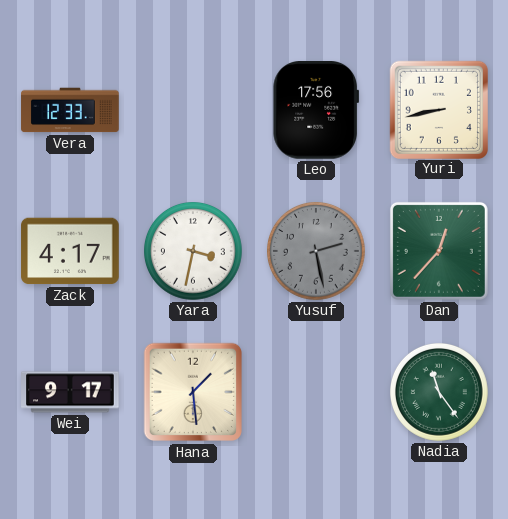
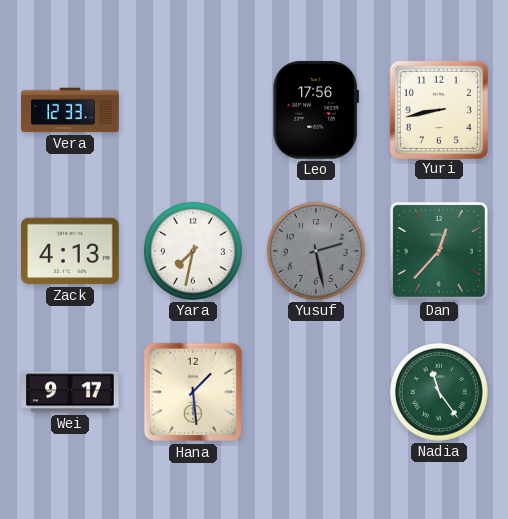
Zack: 4:17 -> 4:13 (70, 251)
Yara: 3:32 -> 7:32 (194, 252)
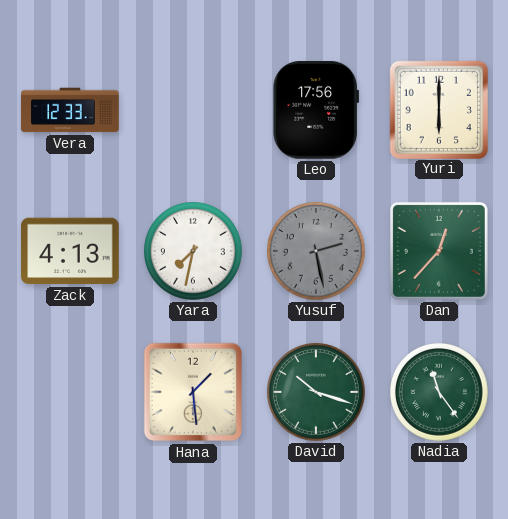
Yuri: 8:43 -> 6:00 (438, 109)
Wei: 9:17 -> none (70, 392)
David: none -> 10:18 (317, 393)
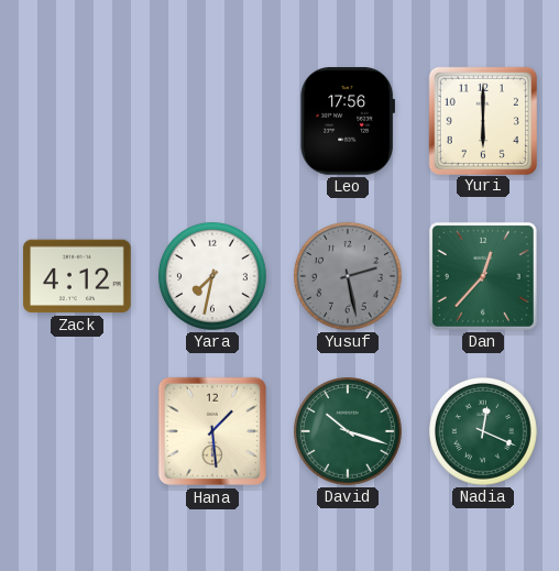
Vera: 12:33 -> none (70, 110)
Zack: 4:13 -> 4:12 (77, 276)
Nadia: 11:24 -> 12:19 (484, 432)
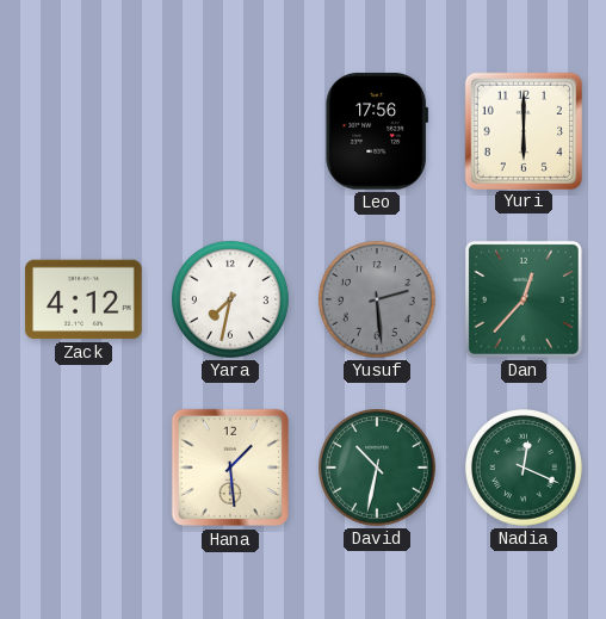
Yusuf: 2:28 -> 2:29 (378, 301)
David: 10:18 -> 10:32 (378, 469)
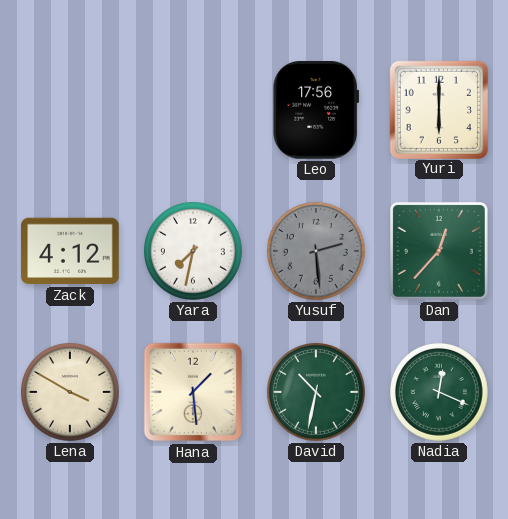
Lena: none -> 3:50 (71, 393)
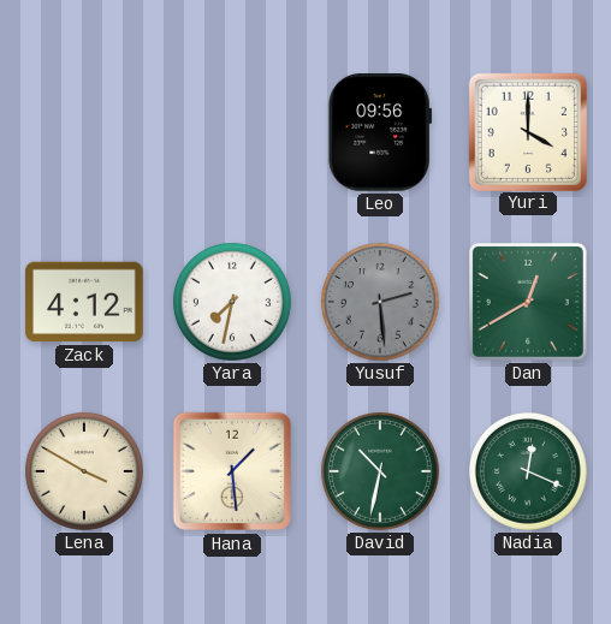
Leo: 17:56 -> 09:56 (380, 133)
Yuri: 6:00 -> 4:00 (527, 131)
Dan: 12:37 -> 12:40 (528, 302)
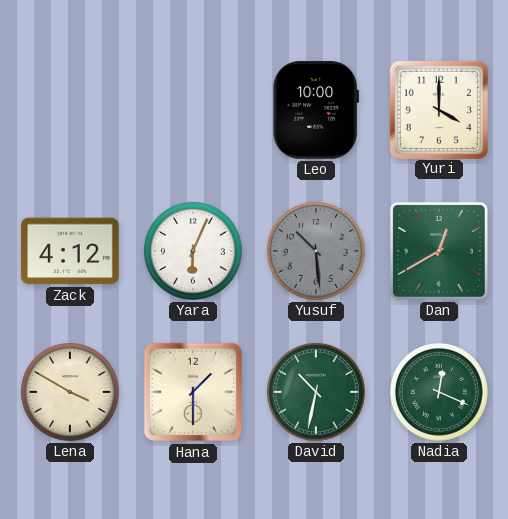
Leo: 09:56 -> 10:00 (316, 111)
Yara: 7:32 -> 6:04 (194, 252)
Yusuf: 2:29 -> 10:29 (317, 252)
Hana: 1:29 -> 1:30 (193, 392)
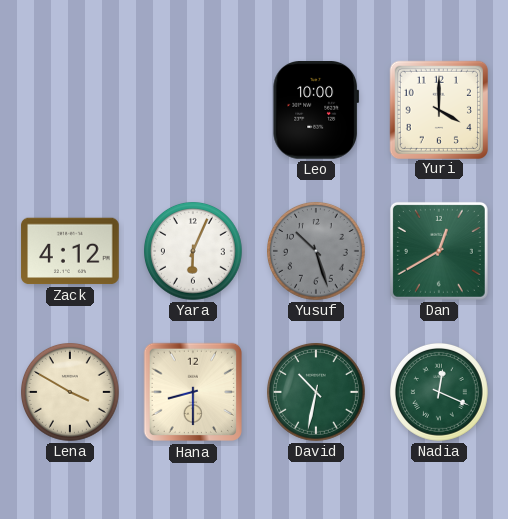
Yusuf: 10:29 -> 10:27 (317, 252)
Hana: 1:30 -> 8:30 (193, 392)
